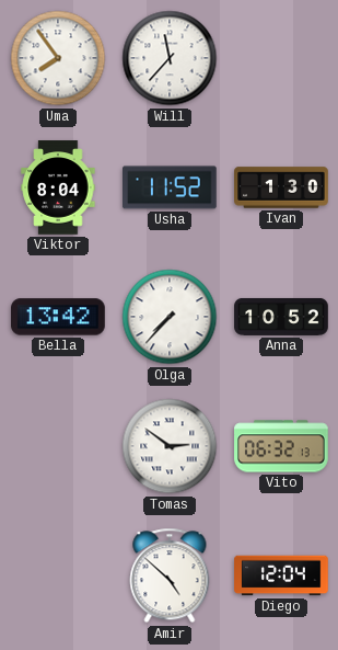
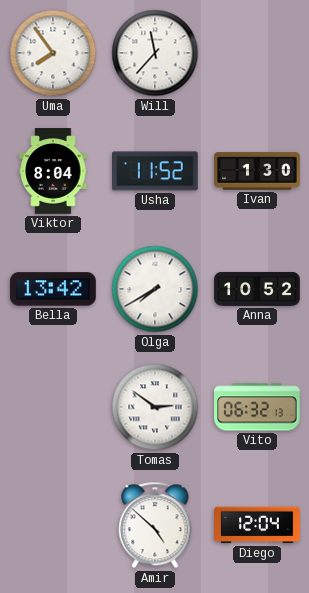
Olga: 7:37 -> 7:40 (155, 289)
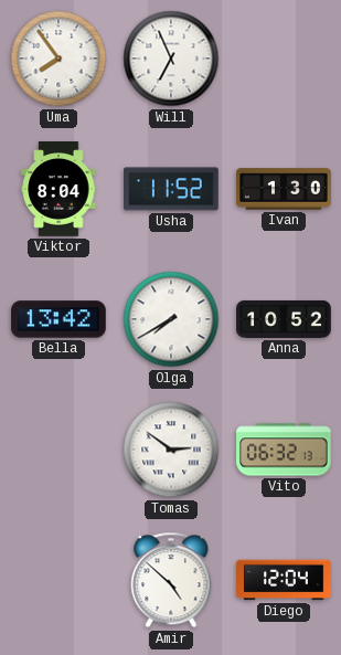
Will: 11:37 -> 6:56 (171, 59)
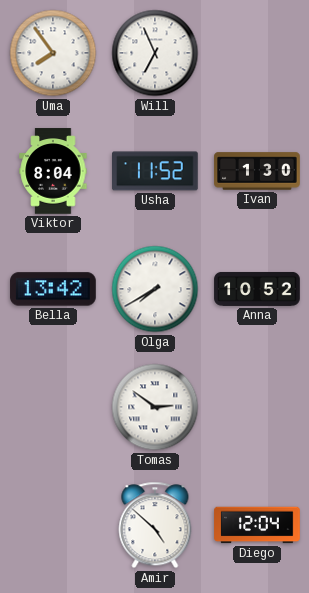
Vito: 06:32 -> none (284, 450)
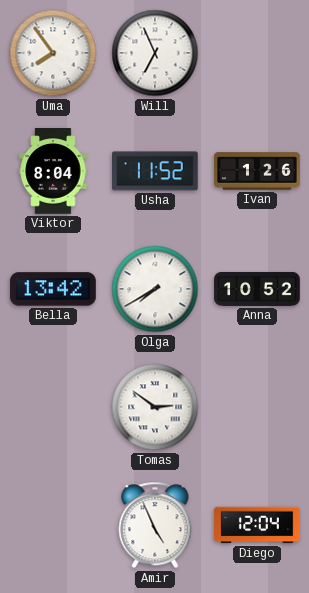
Ivan: 1:30 -> 1:26 (257, 171)
Amir: 4:52 -> 4:56 (155, 525)
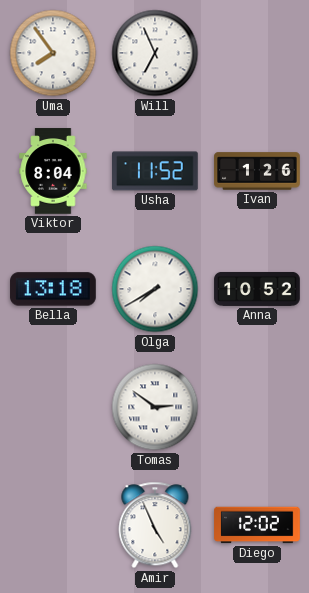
Bella: 13:42 -> 13:18 (53, 289)
Diego: 12:04 -> 12:02 (257, 525)
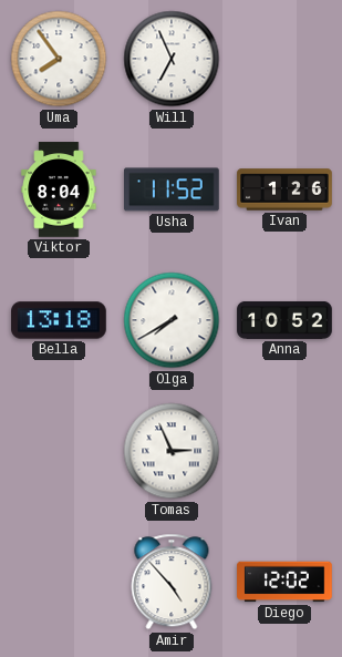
Tomas: 2:51 -> 2:56 (172, 451)
Amir: 4:56 -> 4:53 (172, 582)
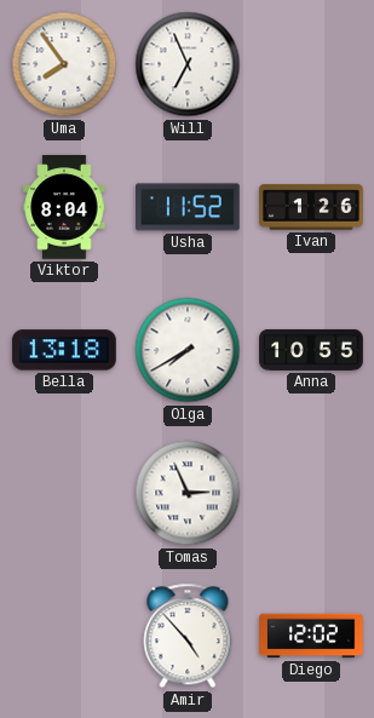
Anna: 10:52 -> 10:55 (311, 350)
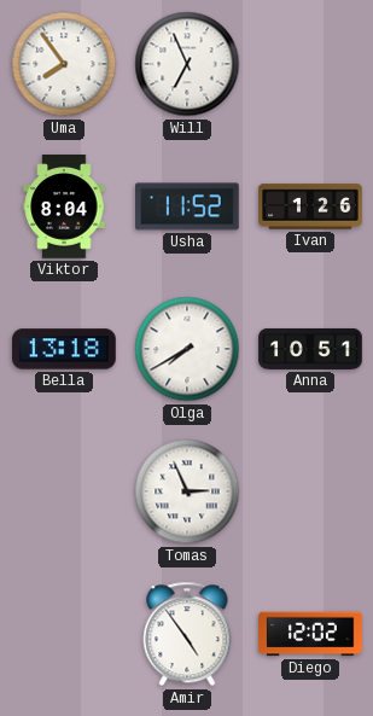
Anna: 10:55 -> 10:51 (310, 349)
Amir: 4:53 -> 4:54 (187, 634)
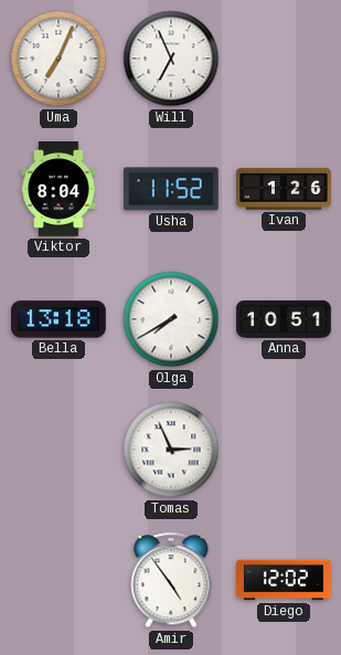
Uma: 7:54 -> 7:04 (58, 59)
